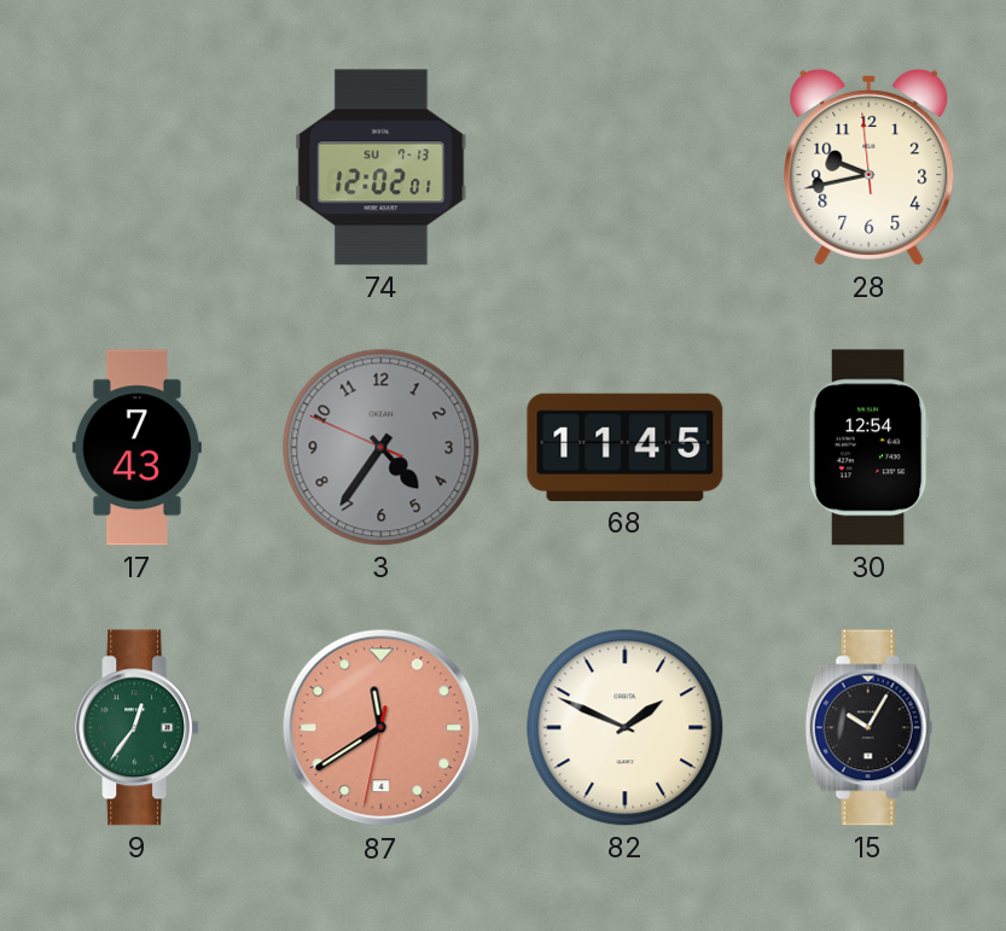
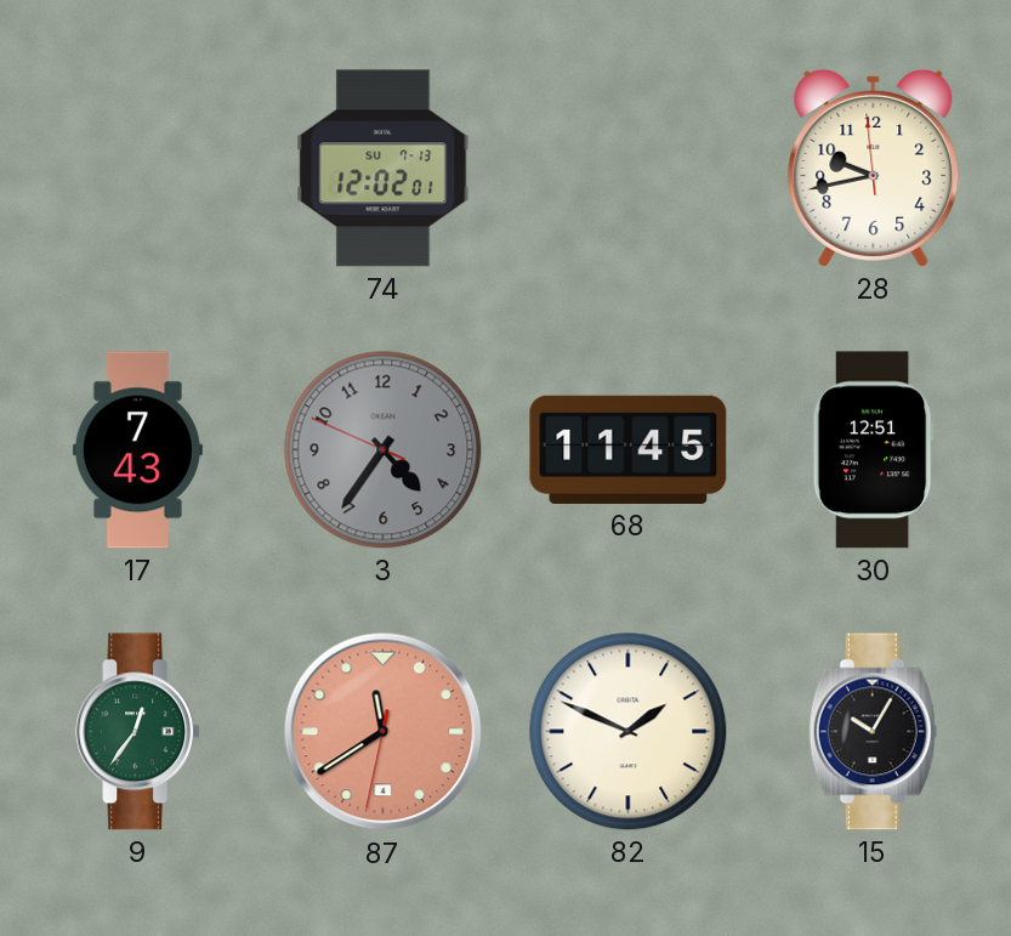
30: 12:54 -> 12:51 (873, 450)
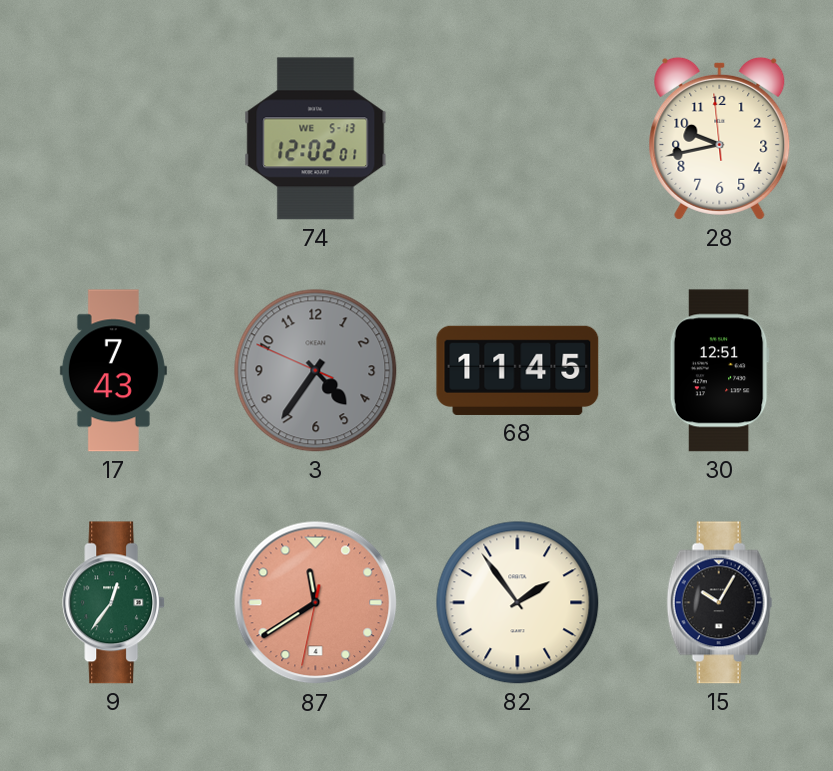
74 date: SU 7-13 -> WE 5-13 (316, 139)
82: 1:49 -> 1:54 (518, 603)
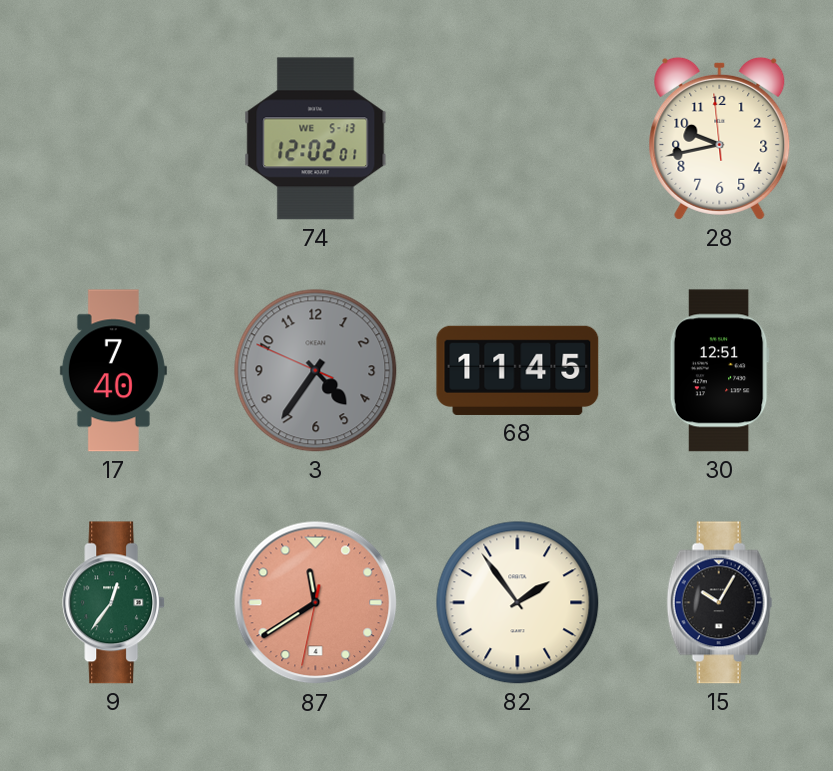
17: 7:43 -> 7:40 (113, 371)
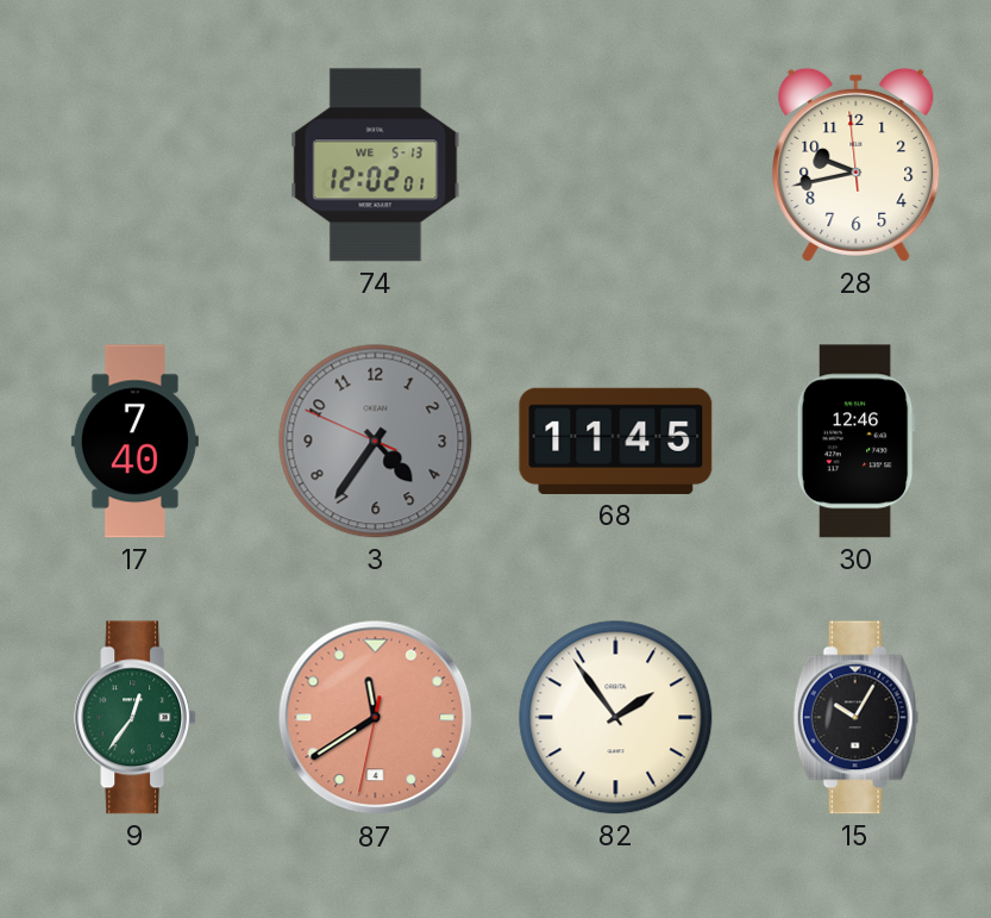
30: 12:51 -> 12:46 (855, 442)
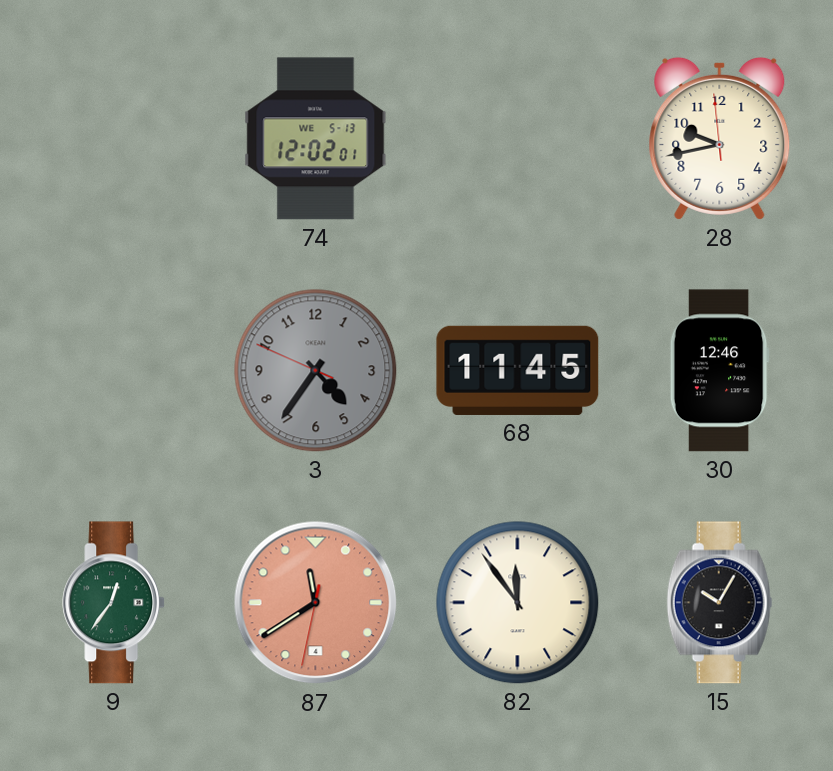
17: 7:40 -> none (134, 442)
82: 1:54 -> 11:54 (518, 603)
